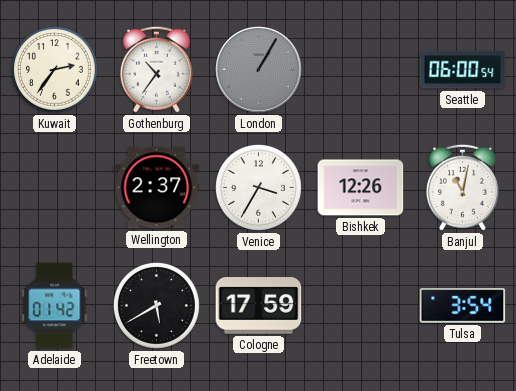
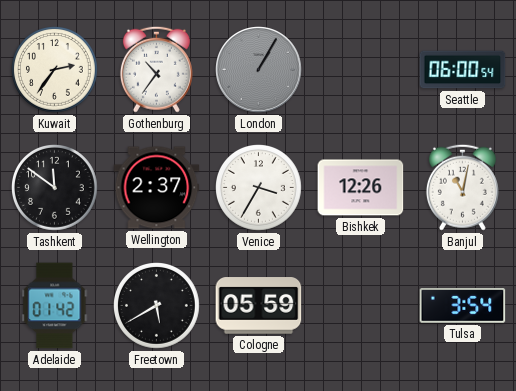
Tashkent: none -> 11:51 (55, 188)
Cologne: 17:59 -> 05:59 (259, 306)
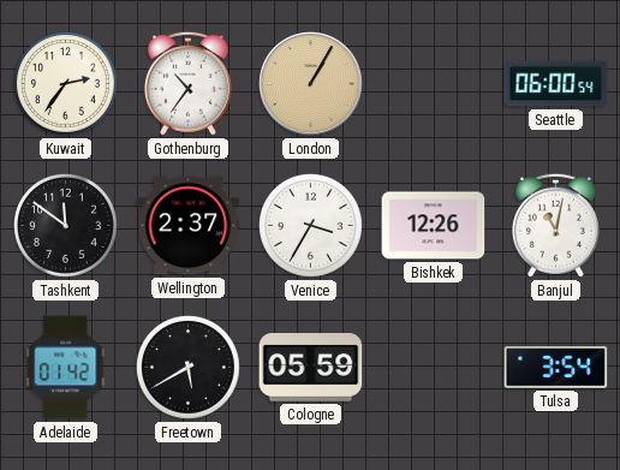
London dial: grey -> champagne (311, 84)
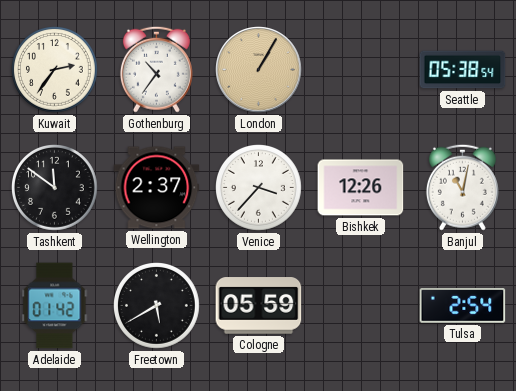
Seattle: 06:00 -> 05:38 (463, 70)
Venice: 3:35 -> 3:37 (259, 188)
Tulsa: 3:54 -> 2:54 (463, 306)
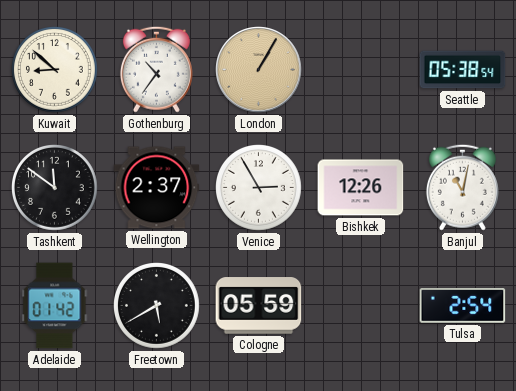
Kuwait: 2:36 -> 8:52 (55, 70)
Venice: 3:37 -> 2:55 (259, 188)
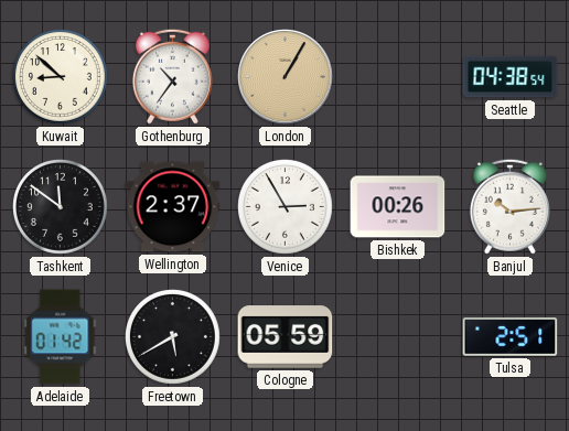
Seattle: 05:38 -> 04:38 (511, 77)
Bishkek: 12:26 -> 00:26 (398, 207)
Banjul: 11:02 -> 10:14 (509, 206)
Tulsa: 2:54 -> 2:51 (511, 337)
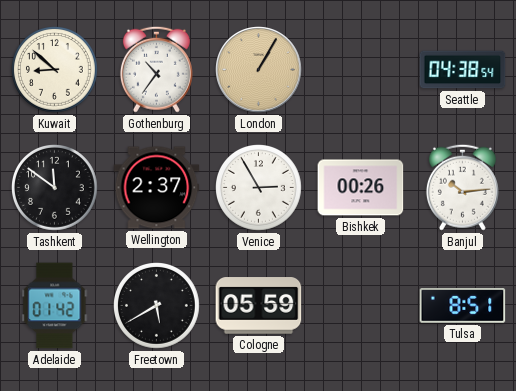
Tulsa: 2:51 -> 8:51 (463, 306)
